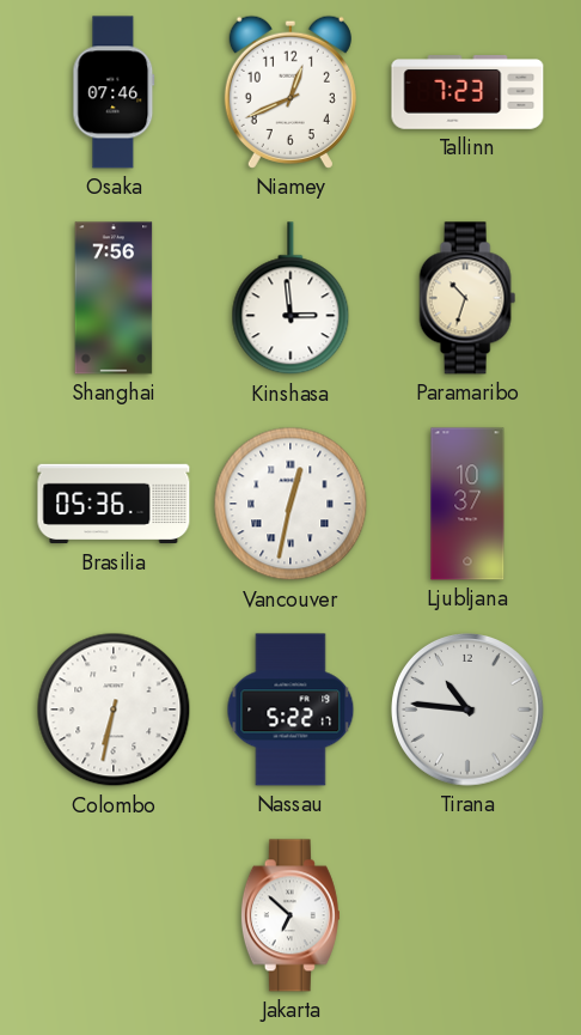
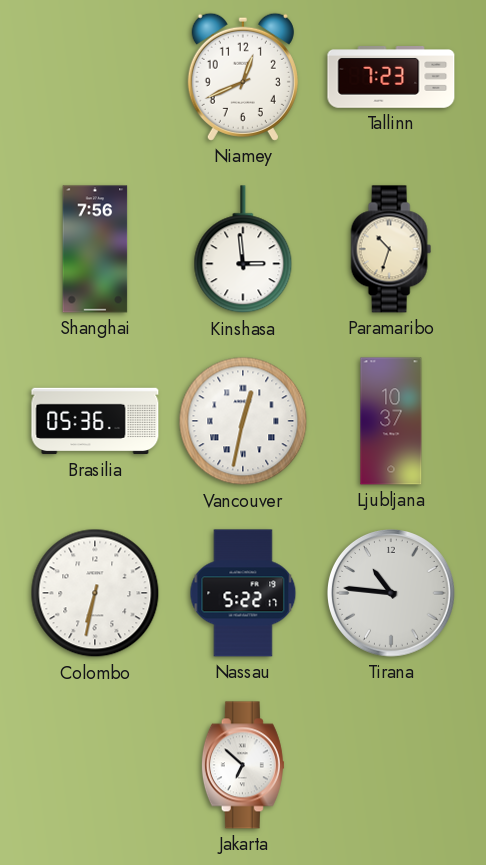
Osaka: 07:46 -> none (114, 92)
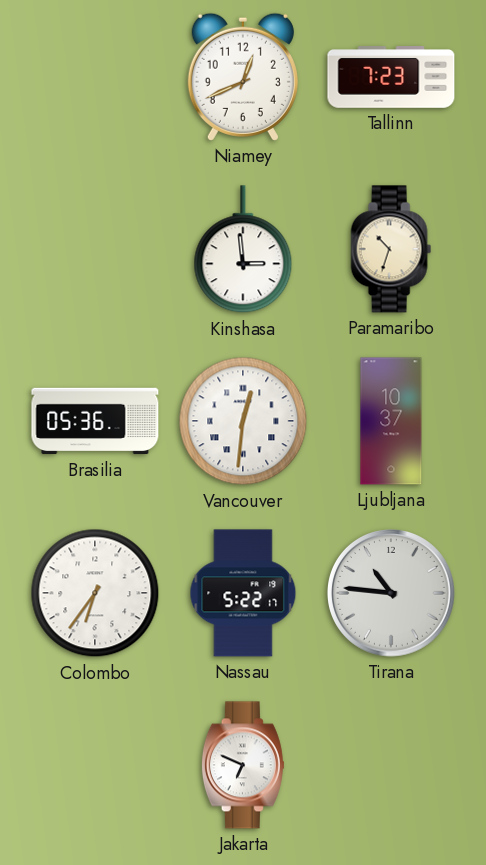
Shanghai: 7:56 -> none (95, 249)
Vancouver: 12:32 -> 12:31 (243, 421)
Colombo: 6:32 -> 6:36 (95, 593)
Jakarta: 6:52 -> 6:49 (243, 765)
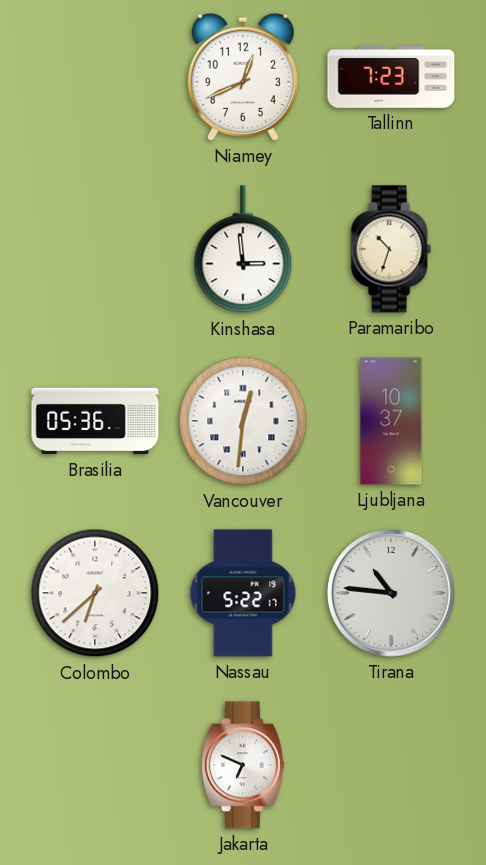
Colombo: 6:36 -> 6:38 (95, 593)
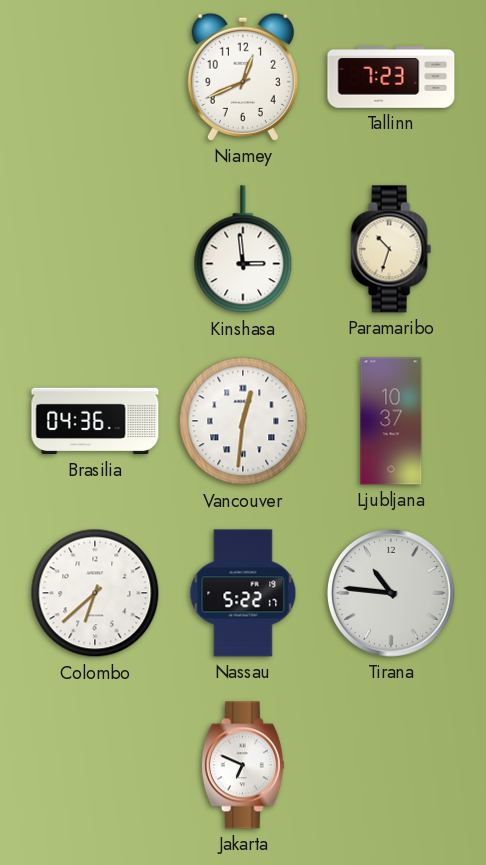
Brasilia: 05:36 -> 04:36 (95, 421)
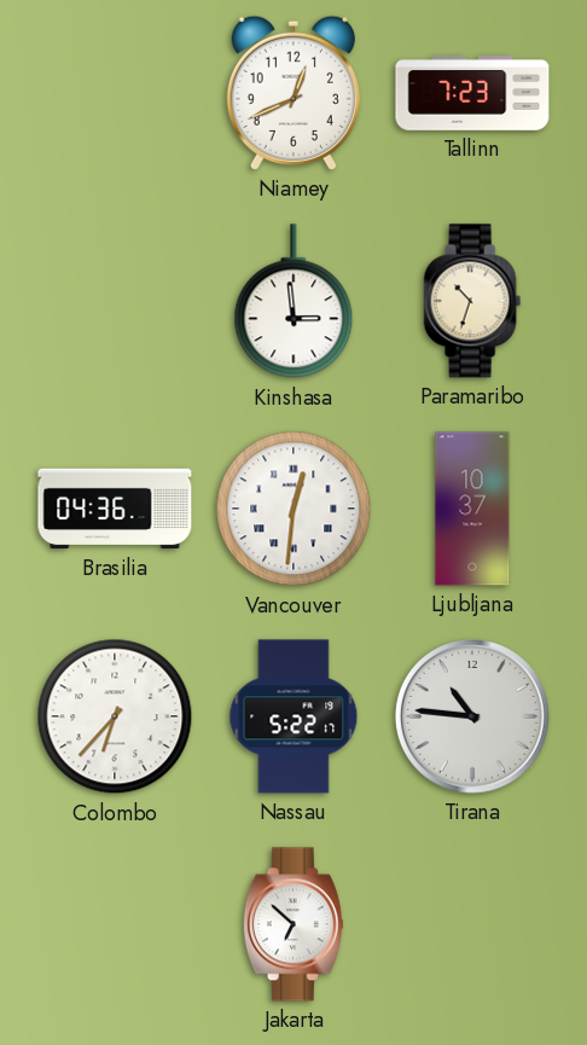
Colombo: 6:38 -> 6:37 (115, 716)
Jakarta: 6:49 -> 6:52 (293, 924)
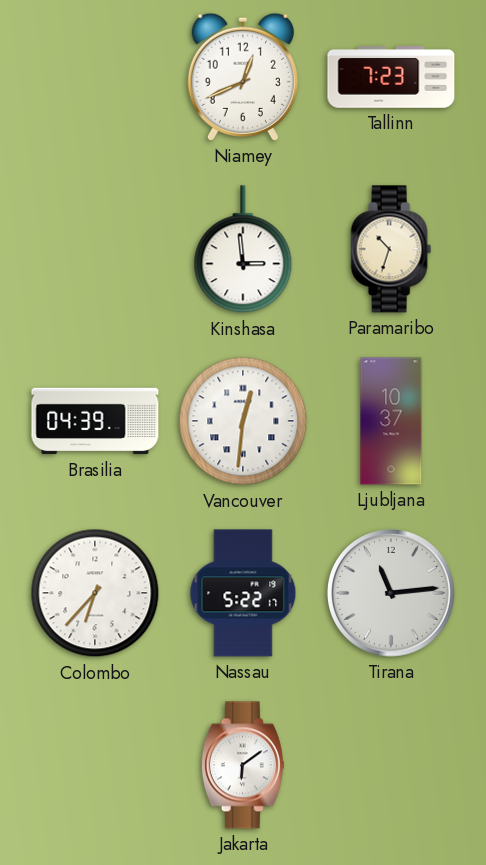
Brasilia: 04:36 -> 04:39 (95, 421)
Tirana: 10:46 -> 11:14 (392, 594)
Jakarta: 6:52 -> 6:09 (243, 765)
